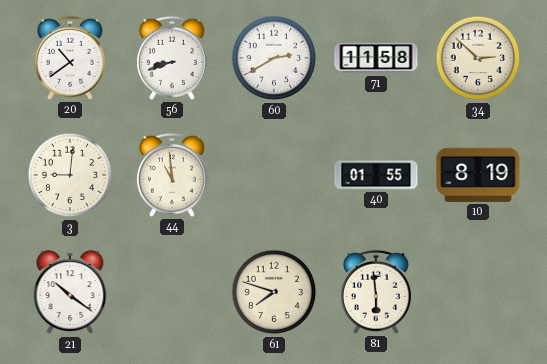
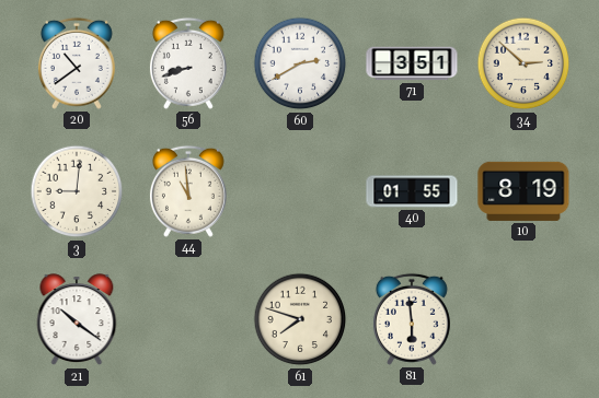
71: 11:58 -> 3:51 (412, 63)
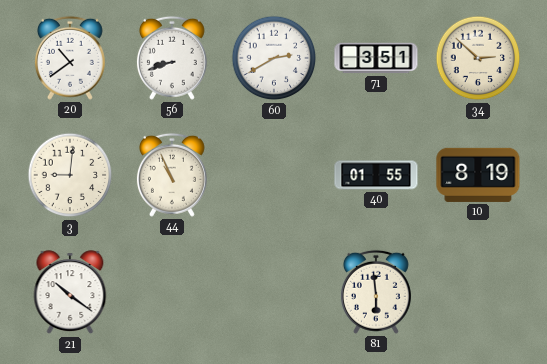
44: 10:59 -> 10:56 (172, 175)
61: 7:48 -> none (300, 319)
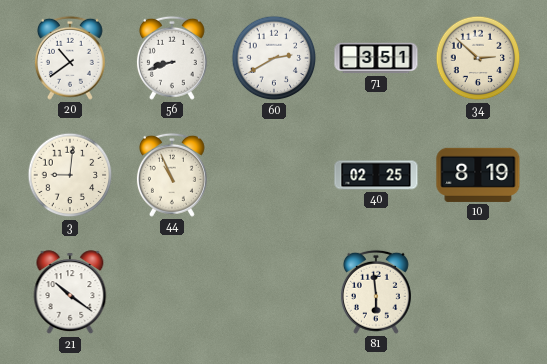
40: 01:55 -> 02:25 (376, 175)
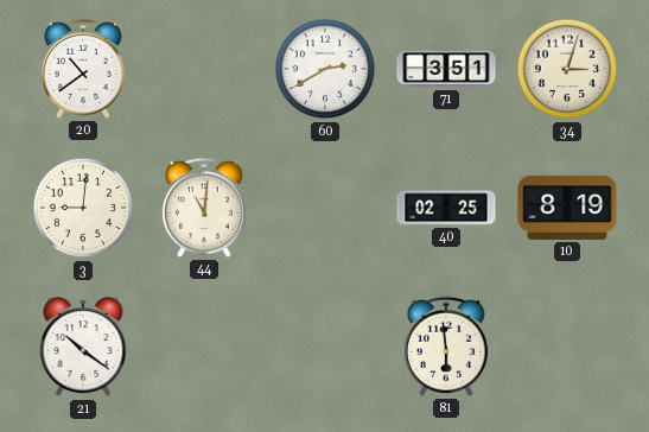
56: 8:42 -> none (172, 58)
34: 2:52 -> 3:03 (567, 69)
44: 10:56 -> 11:01 (204, 208)
